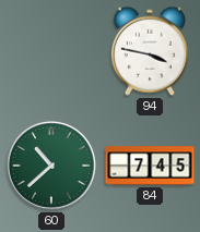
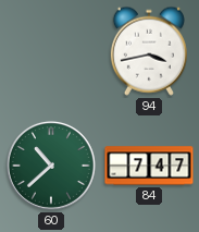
94: 3:47 -> 3:43 (149, 51)
84: 7:45 -> 7:47 (149, 166)
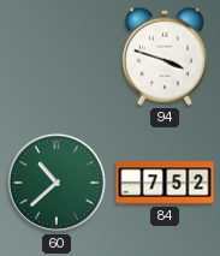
94: 3:43 -> 3:48 (165, 56)
84: 7:47 -> 7:52 (165, 183)
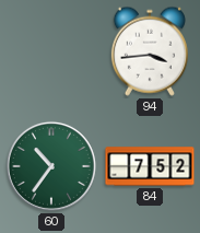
94: 3:48 -> 3:44 (150, 51)
60: 10:38 -> 10:36 (51, 166)
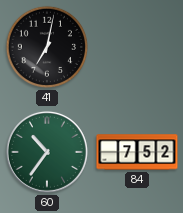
41: none -> 7:02 (47, 47)
94: 3:44 -> none (150, 51)
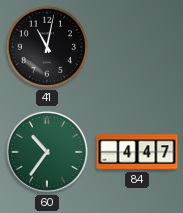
41: 7:02 -> 11:02 (47, 47)
84: 7:52 -> 4:47 (137, 152)
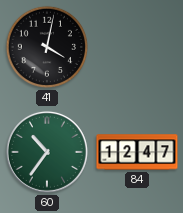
41: 11:02 -> 4:02 (47, 47)
84: 4:47 -> 12:47 (137, 152)
